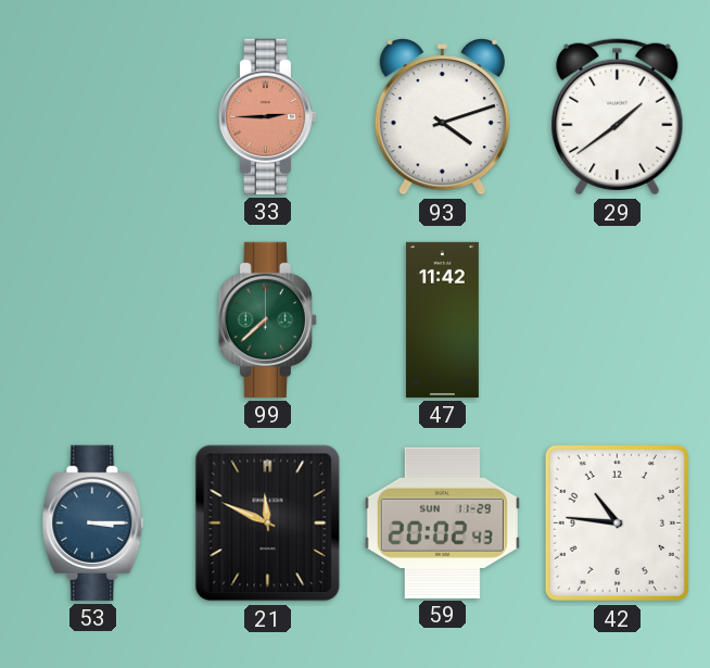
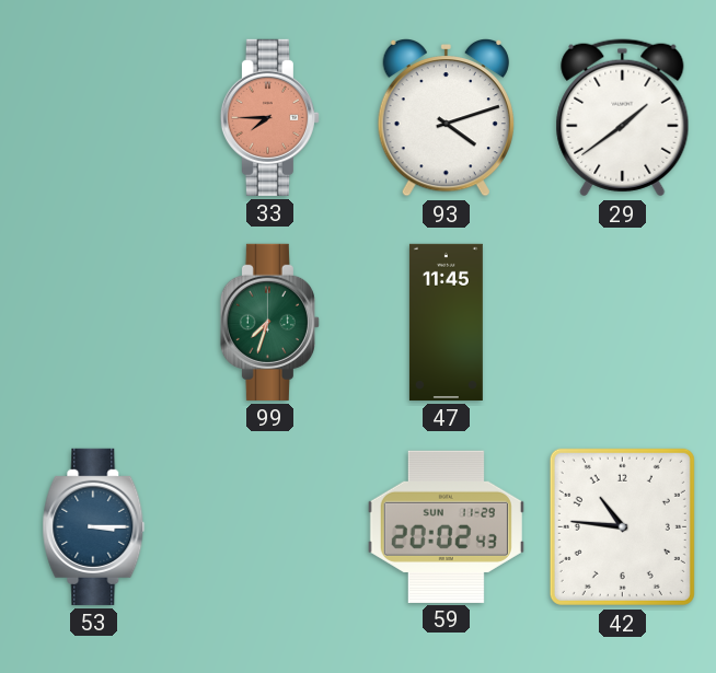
33: 2:45 -> 7:45 (269, 117)
99: 7:38 -> 7:33 (269, 322)
47: 11:42 -> 11:45 (446, 322)
21: 11:49 -> none (268, 524)
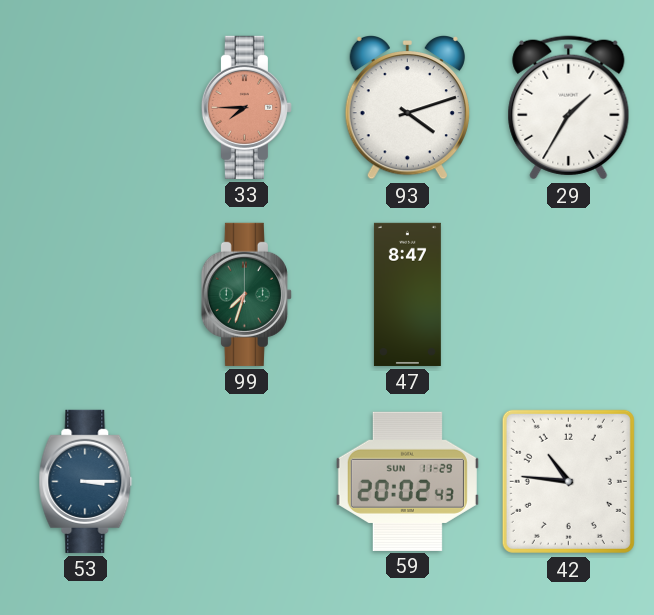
29: 1:39 -> 1:35 (569, 108)
47: 11:45 -> 8:47 (407, 294)
